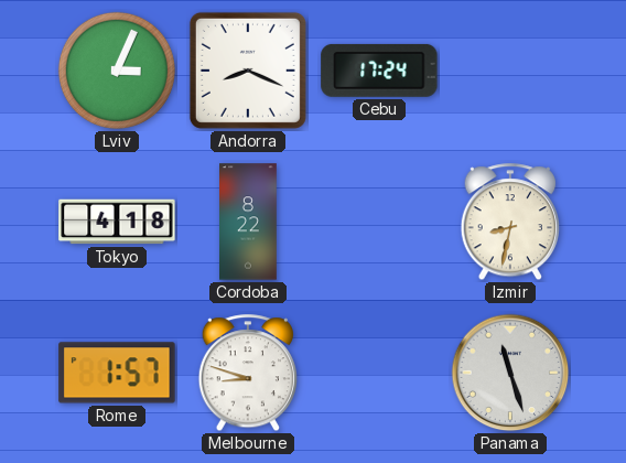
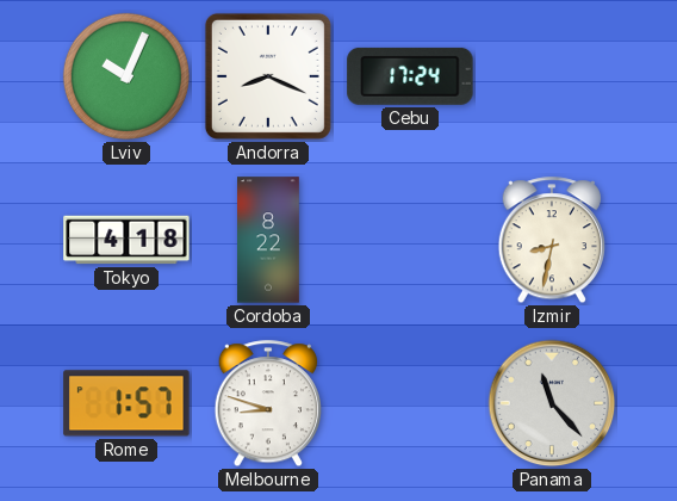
Lviv: 3:04 -> 10:04 (126, 76)
Panama: 11:27 -> 11:23 (552, 403)
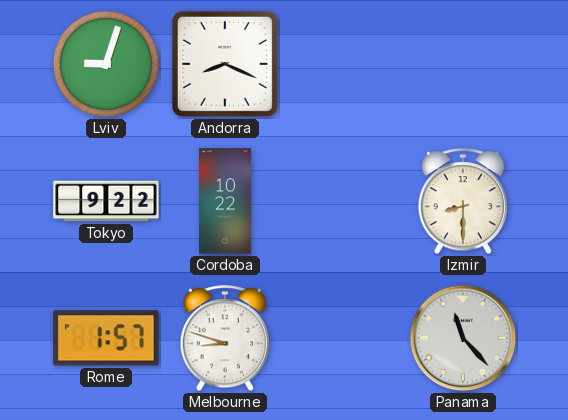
Lviv: 10:04 -> 9:03 (106, 64)
Cebu: 17:24 -> none (410, 76)
Tokyo: 4:18 -> 9:22 (106, 201)
Cordoba: 8:22 -> 10:22 (226, 201)
Izmir: 8:32 -> 8:30 (462, 202)
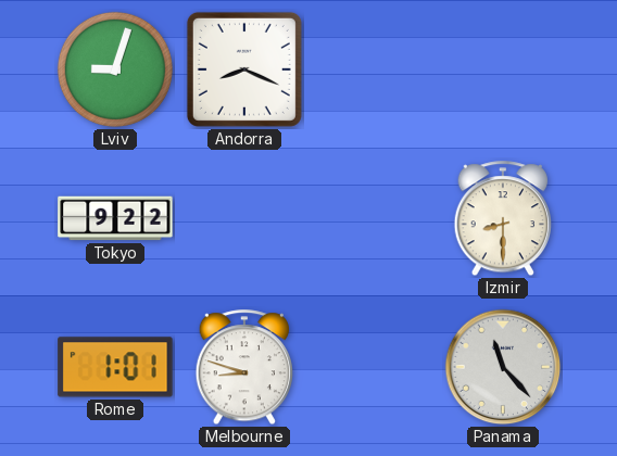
Cordoba: 10:22 -> none (226, 201)
Rome: 1:57 -> 1:01 (115, 367)
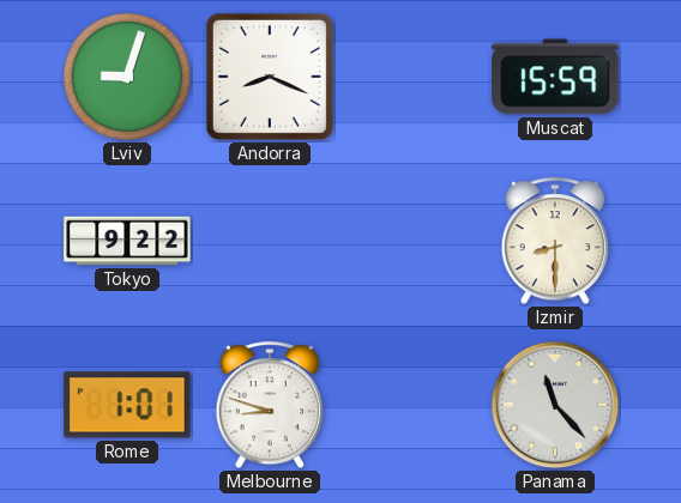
Muscat: none -> 15:59 (555, 77)
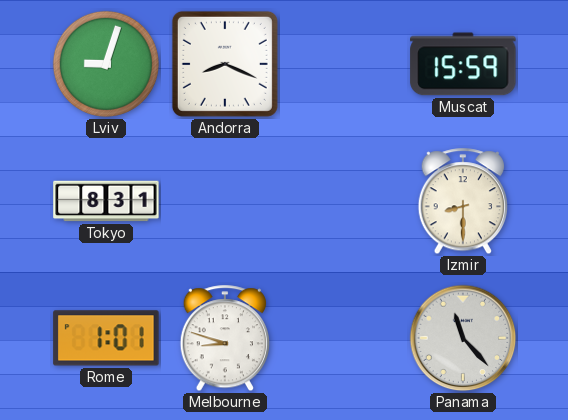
Tokyo: 9:22 -> 8:31 (106, 201)
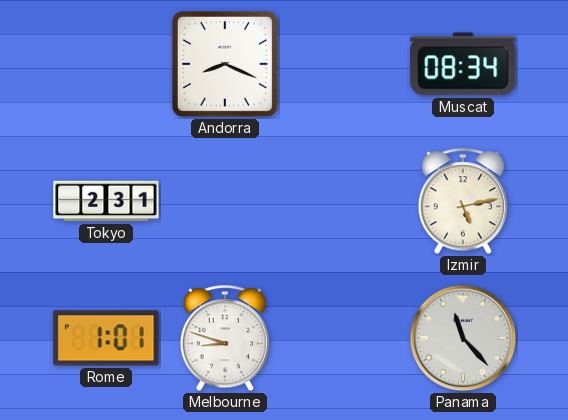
Lviv: 9:03 -> none (106, 64)
Muscat: 15:59 -> 08:34 (463, 64)
Tokyo: 8:31 -> 2:31 (106, 201)
Izmir: 8:30 -> 5:13 (462, 202)
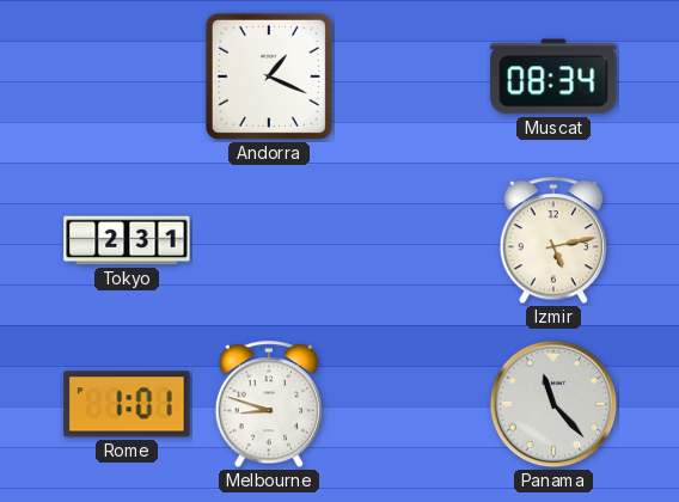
Andorra: 8:19 -> 1:19 (269, 76)
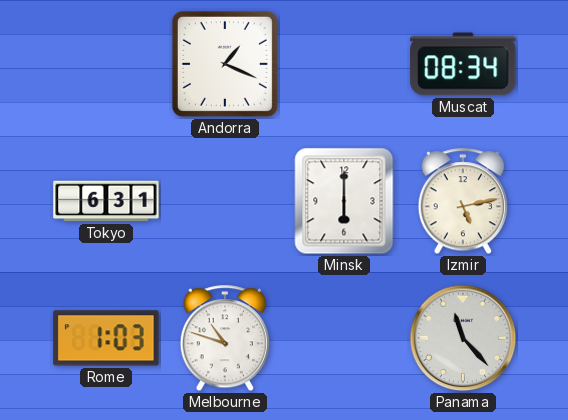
Tokyo: 2:31 -> 6:31 (106, 201)
Minsk: none -> 6:00 (344, 201)
Rome: 1:01 -> 1:03 (106, 338)
Melbourne: 8:48 -> 10:48 (224, 339)
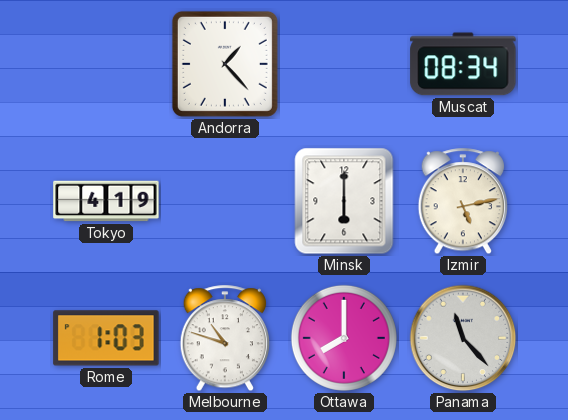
Andorra: 1:19 -> 1:23 (225, 64)
Tokyo: 6:31 -> 4:19 (106, 201)
Ottawa: none -> 8:00 (344, 338)
